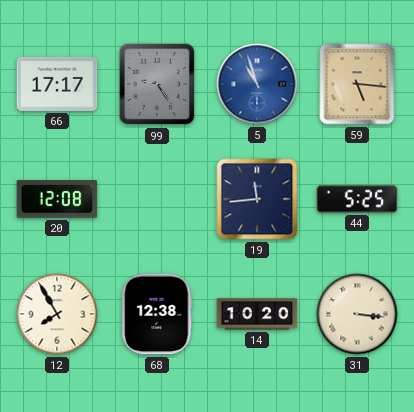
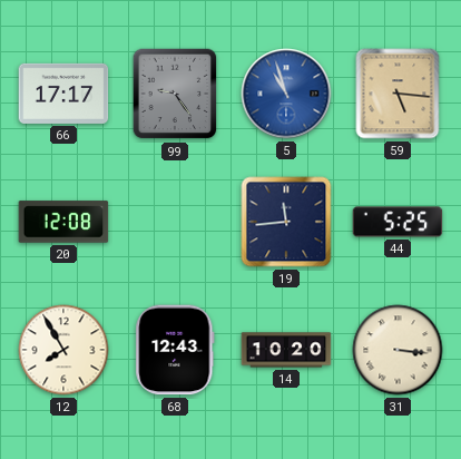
68: 12:38 -> 12:43 (175, 350)
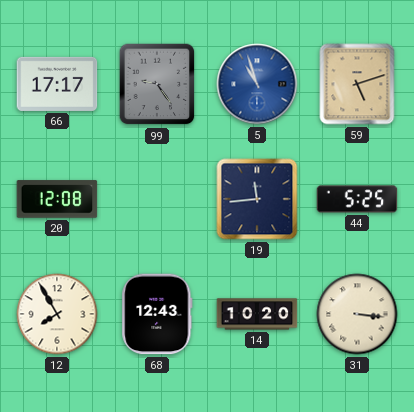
59: 5:16 -> 5:12 (357, 84)
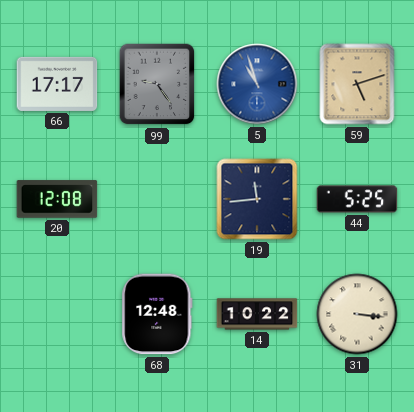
12: 7:55 -> none (57, 314)
68: 12:43 -> 12:48 (157, 314)
14: 10:20 -> 10:22 (257, 314)
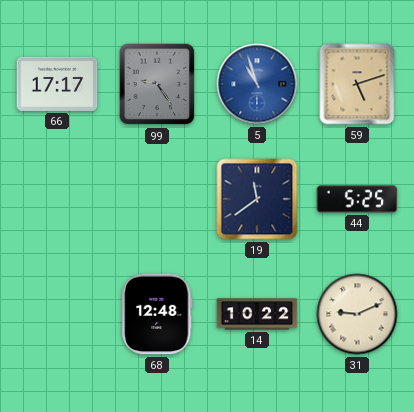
20: 12:08 -> none (57, 199)
19: 11:44 -> 11:39 (257, 199)
31: 3:16 -> 9:11 (357, 314)
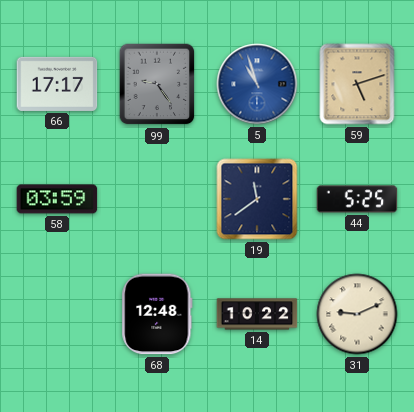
58: none -> 03:59 (57, 199)
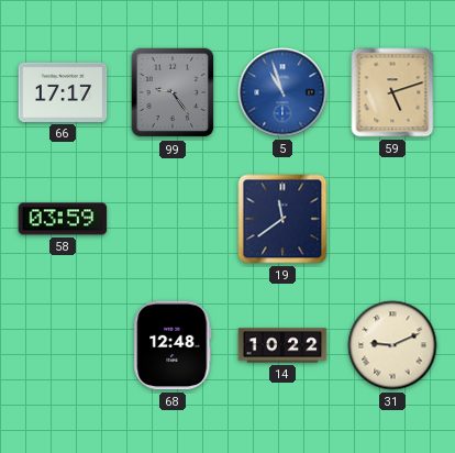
44: 5:25 -> none (357, 199)
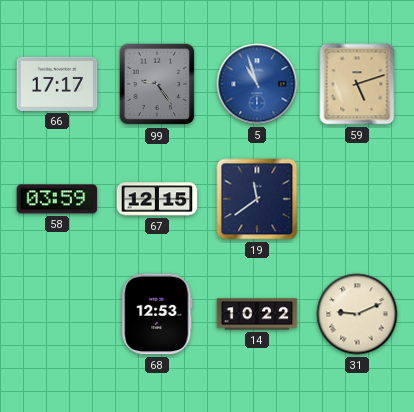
67: none -> 12:15 (157, 199)
68: 12:48 -> 12:53 (157, 314)
